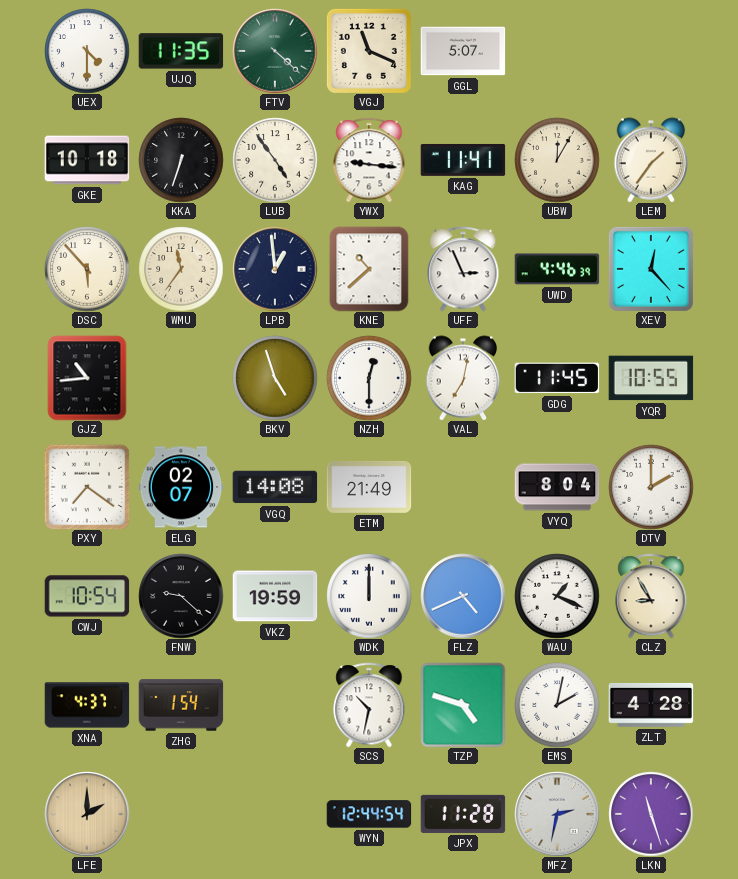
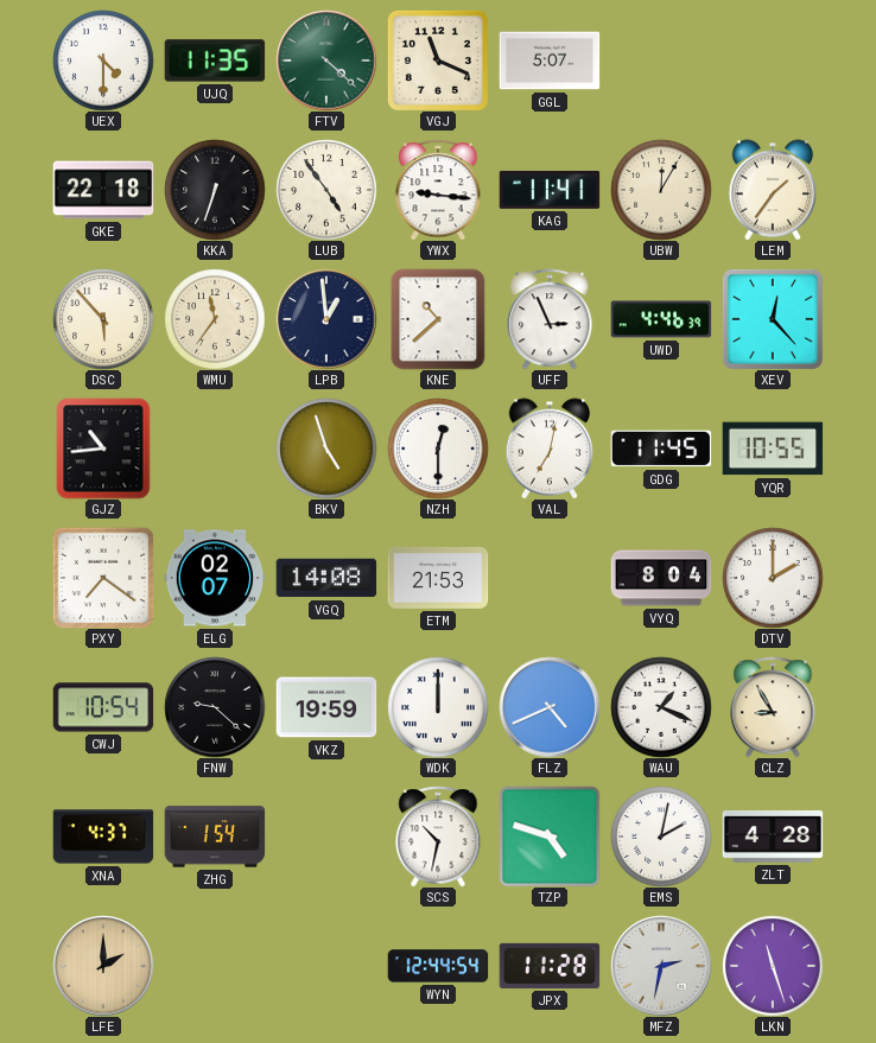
GKE: 10:18 -> 22:18 (103, 190)
ETM: 21:49 -> 21:53 (438, 578)
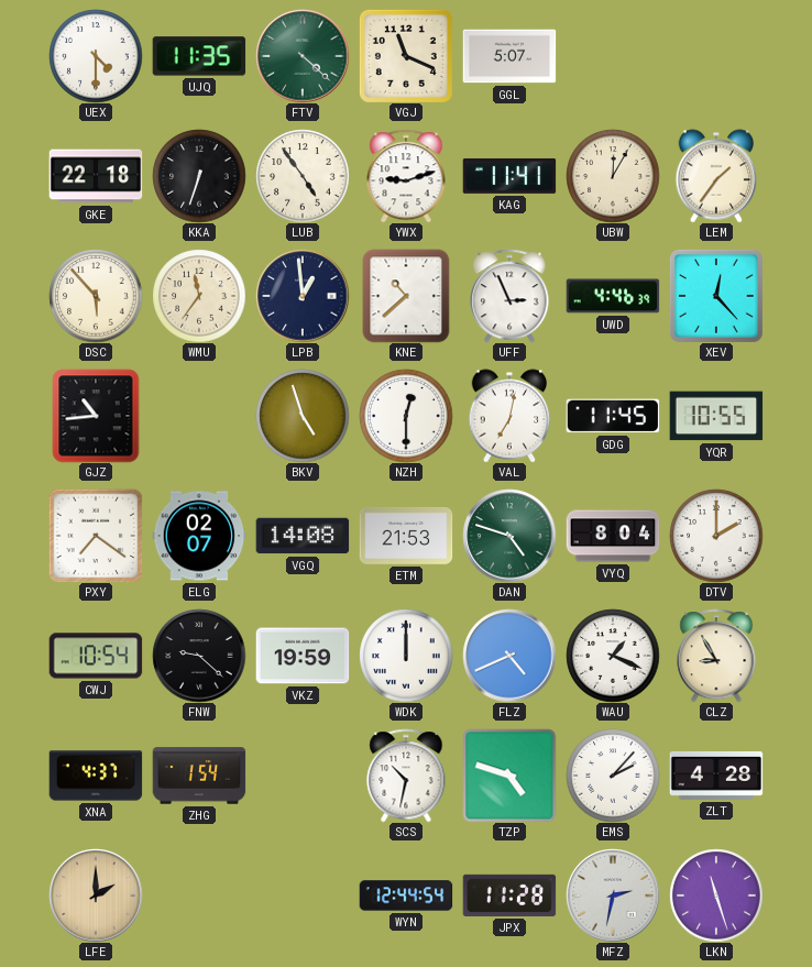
YWX: 9:16 -> 9:12 (406, 176)
DAN: none -> 4:48 (509, 536)
EMS: 2:02 -> 2:07 (613, 776)
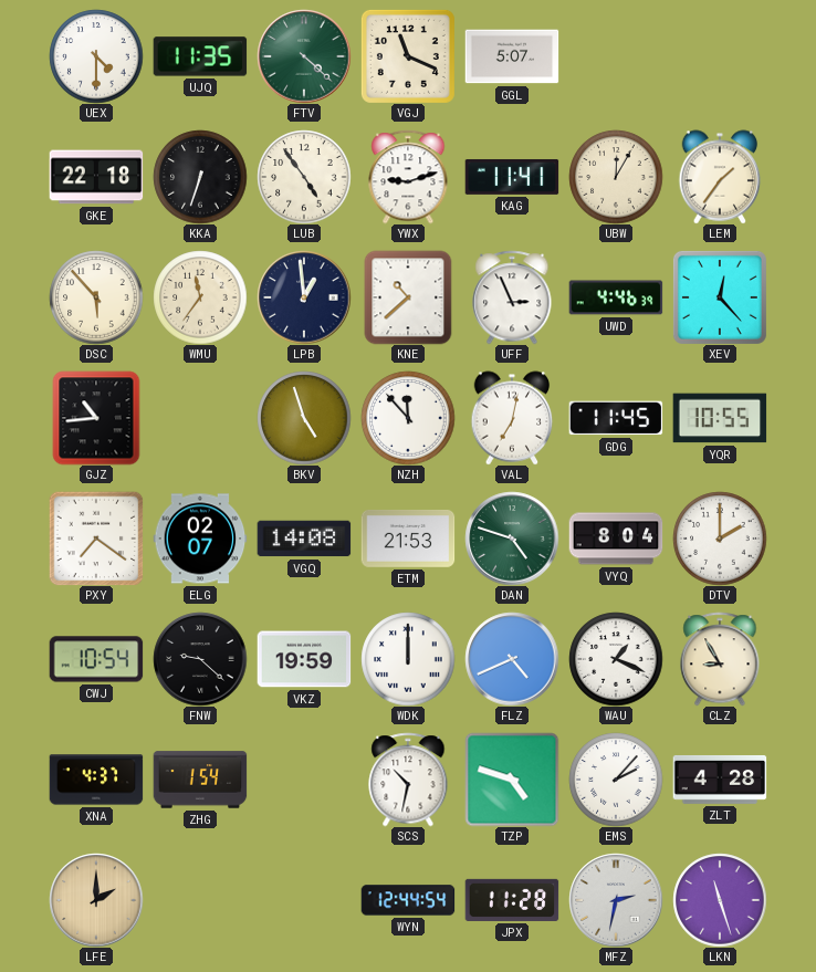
NZH: 12:30 -> 11:53 (408, 418)
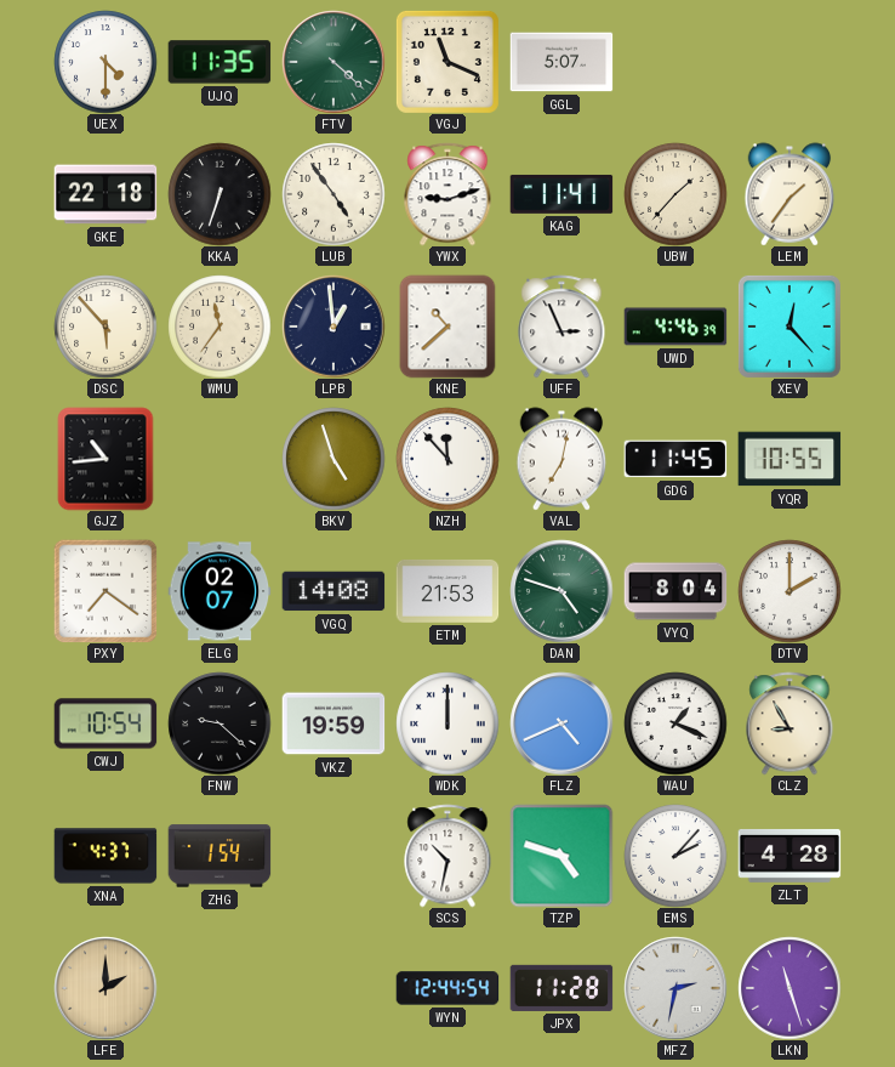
UBW: 12:05 -> 1:37 (675, 194)
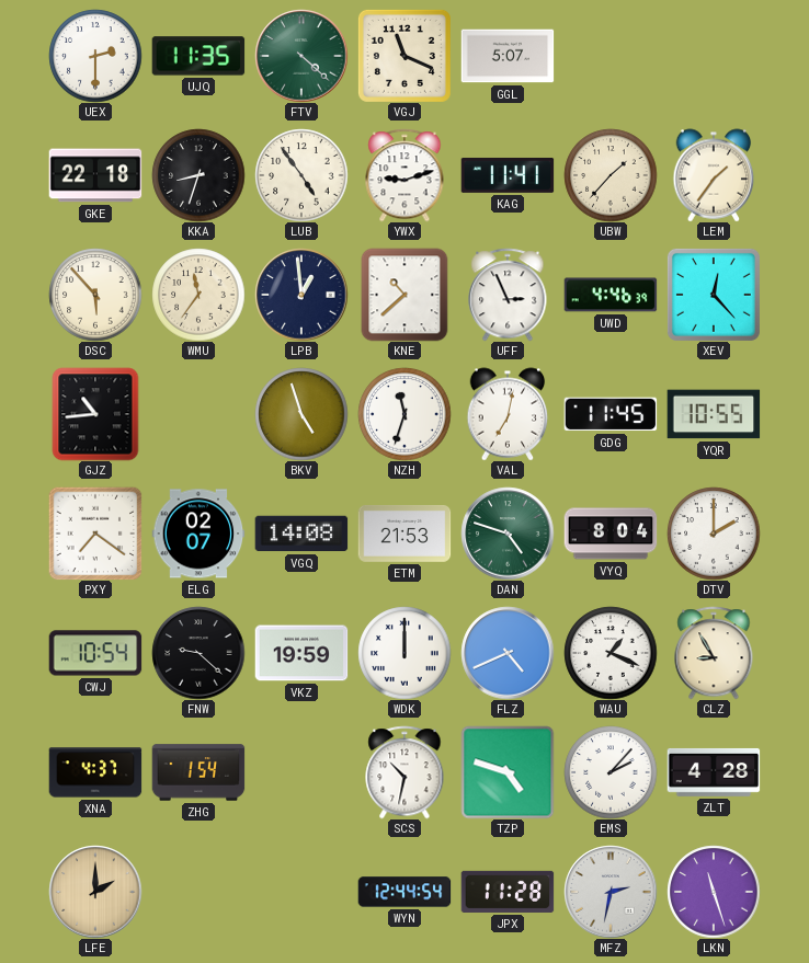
UEX: 4:30 -> 2:30 (95, 56)
KKA: 6:33 -> 8:33 (198, 175)
NZH: 11:53 -> 11:33 (404, 414)
